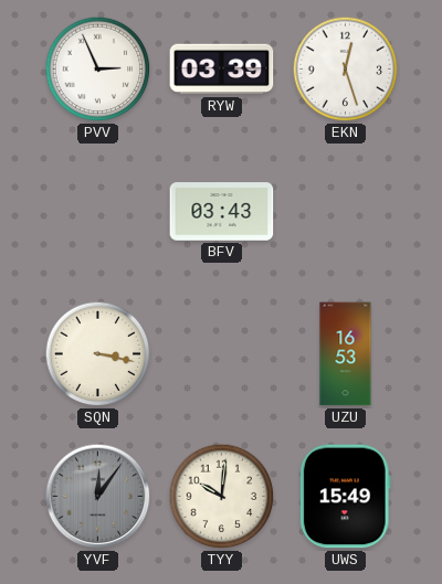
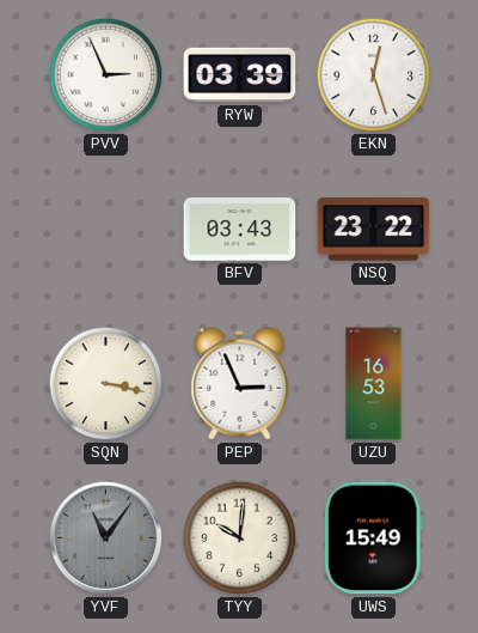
NSQ: none -> 23:22 (374, 230)
PEP: none -> 2:56 (240, 384)
YVF: 12:06 -> 11:06 (106, 538)
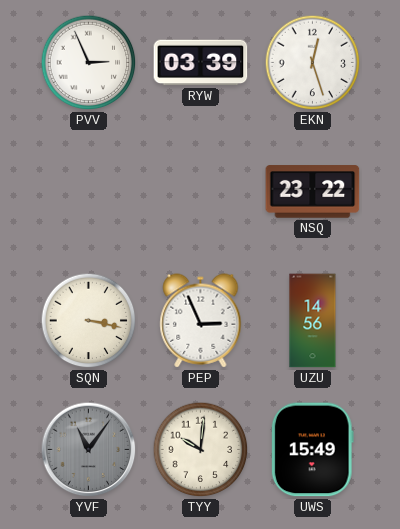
BFV: 03:43 -> none (240, 230)
UZU: 16:53 -> 14:56 (313, 321)
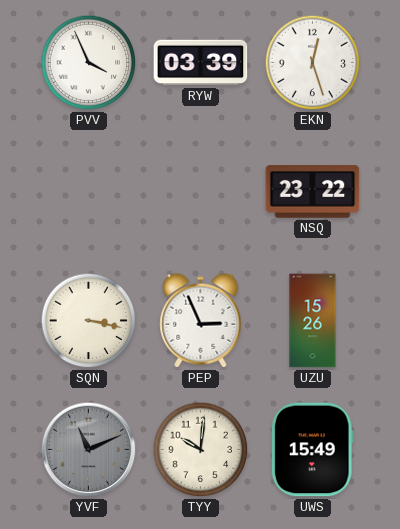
PVV: 2:56 -> 3:56 (89, 63)
UZU: 14:56 -> 15:26 (313, 321)
YVF: 11:06 -> 11:11 (89, 450)
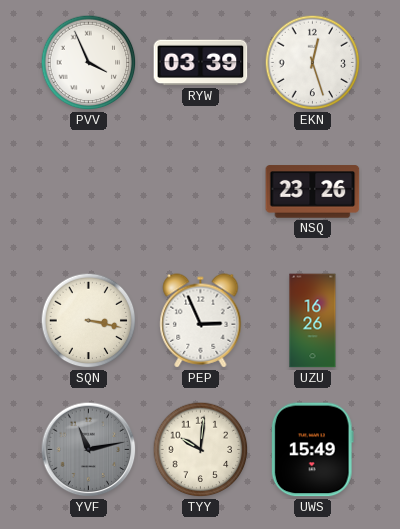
NSQ: 23:22 -> 23:26 (313, 192)
UZU: 15:26 -> 16:26 (313, 321)
YVF: 11:11 -> 11:13 (89, 450)
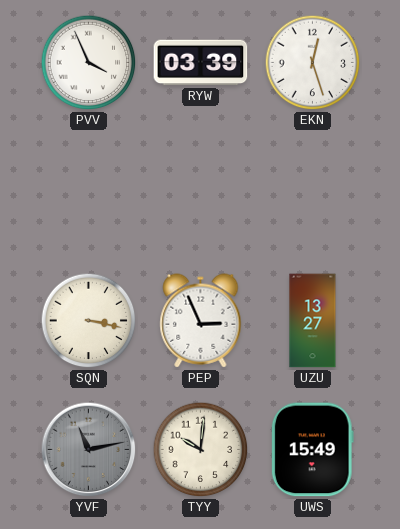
NSQ: 23:26 -> none (313, 192)
UZU: 16:26 -> 13:27 (313, 321)
